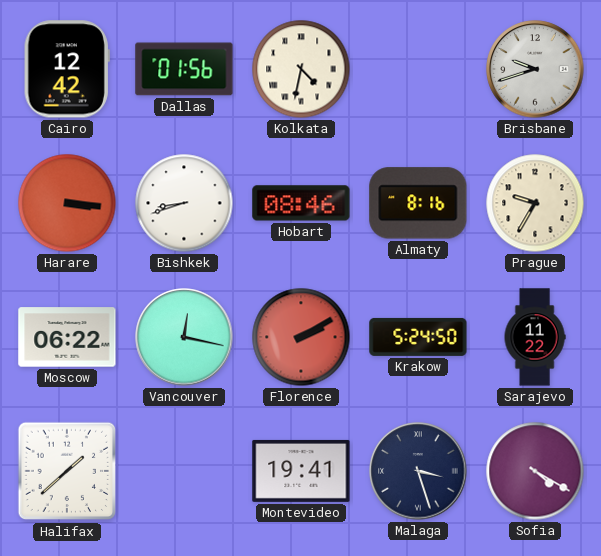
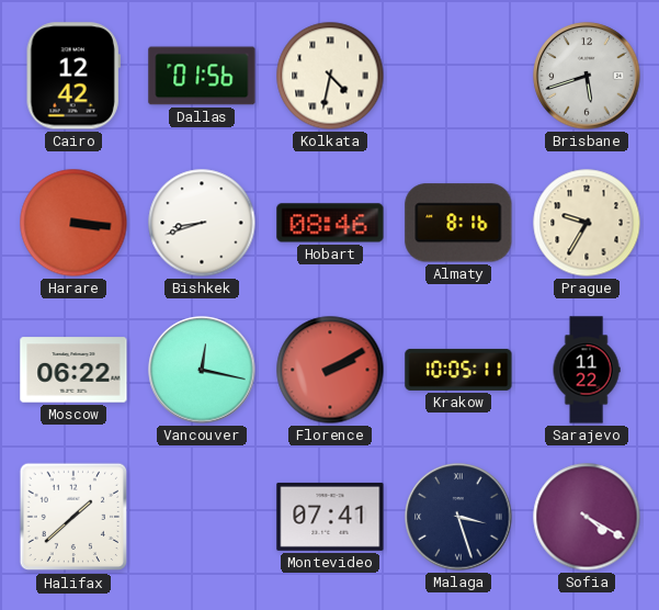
Brisbane: 9:42 -> 5:42 (587, 76)
Krakow: 5:24 -> 10:05 (458, 370)
Montevideo: 19:41 -> 07:41 (330, 517)
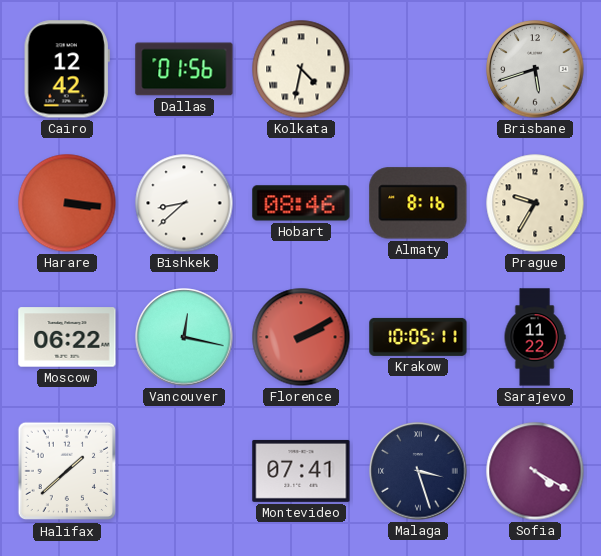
Bishkek: 8:42 -> 8:38 (184, 203)
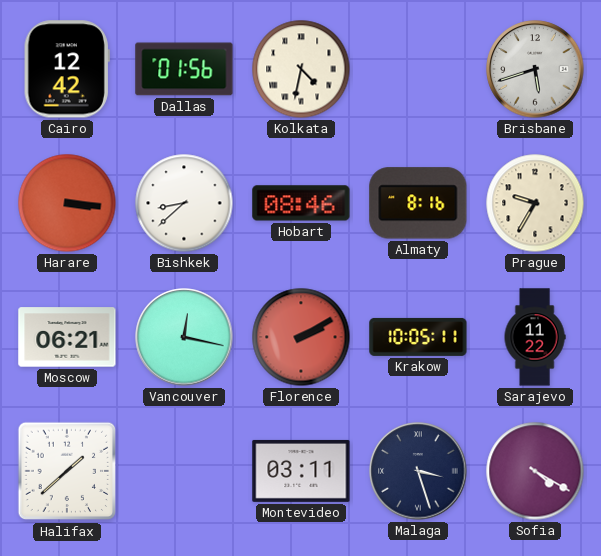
Moscow: 06:22 -> 06:21 (67, 337)
Montevideo: 07:41 -> 03:11 (301, 471)
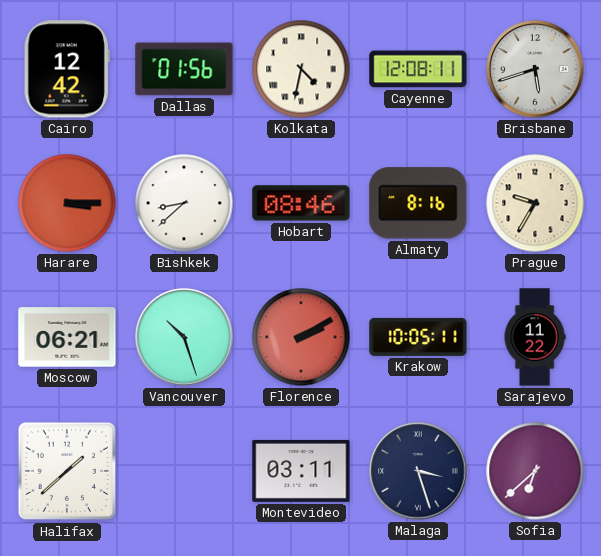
Cayenne: none -> 12:08 (418, 69)
Harare: 3:16 -> 3:15 (67, 203)
Vancouver: 12:17 -> 10:27 (184, 337)
Sofia: 4:20 -> 6:38 (535, 471)
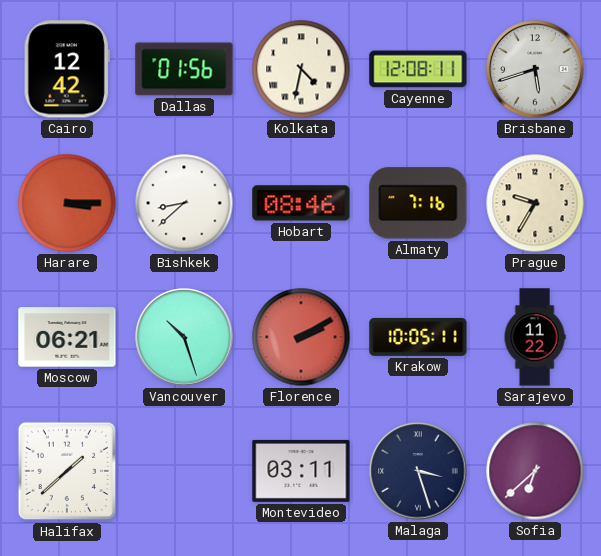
Almaty: 8:16 -> 7:16 (418, 203)
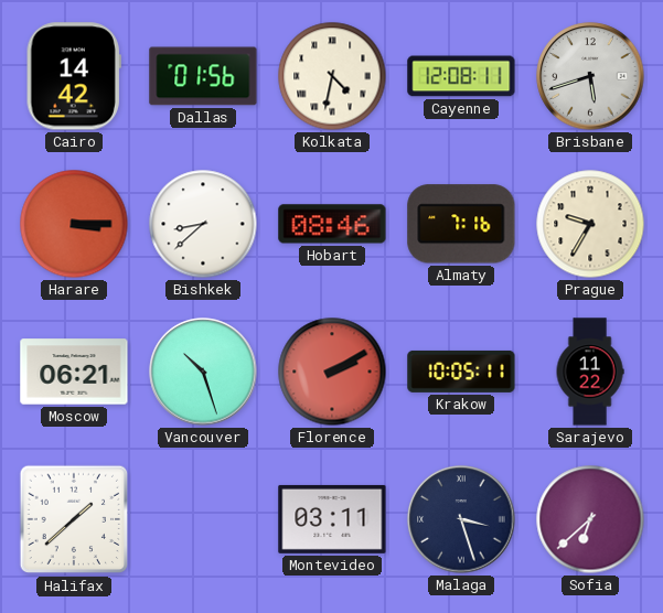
Cairo: 12:42 -> 14:42 (74, 76)
